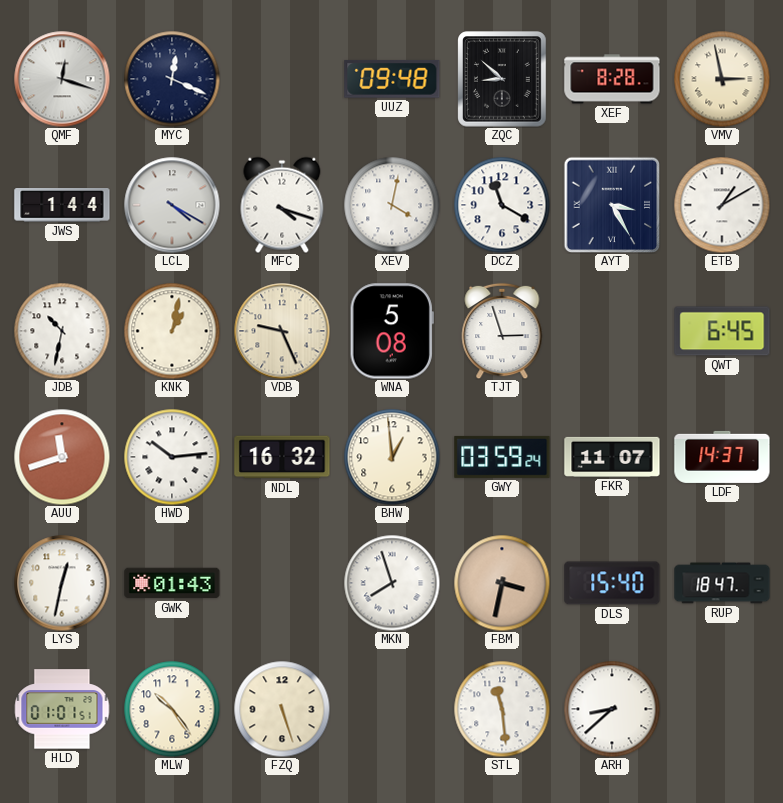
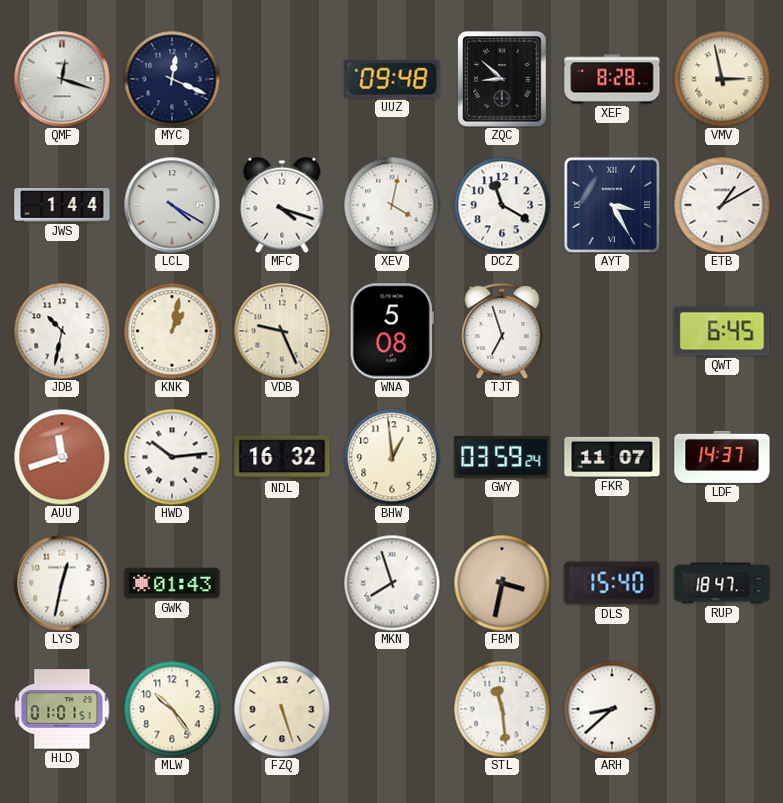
TJT: 2:57 -> 6:57 (502, 331)
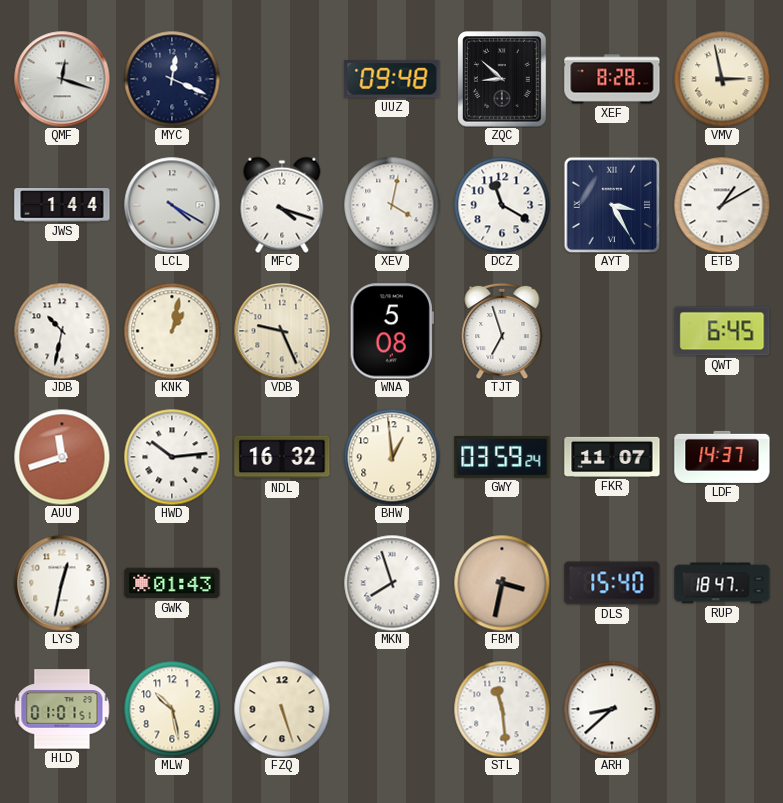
MLW: 10:24 -> 10:28 (172, 709)
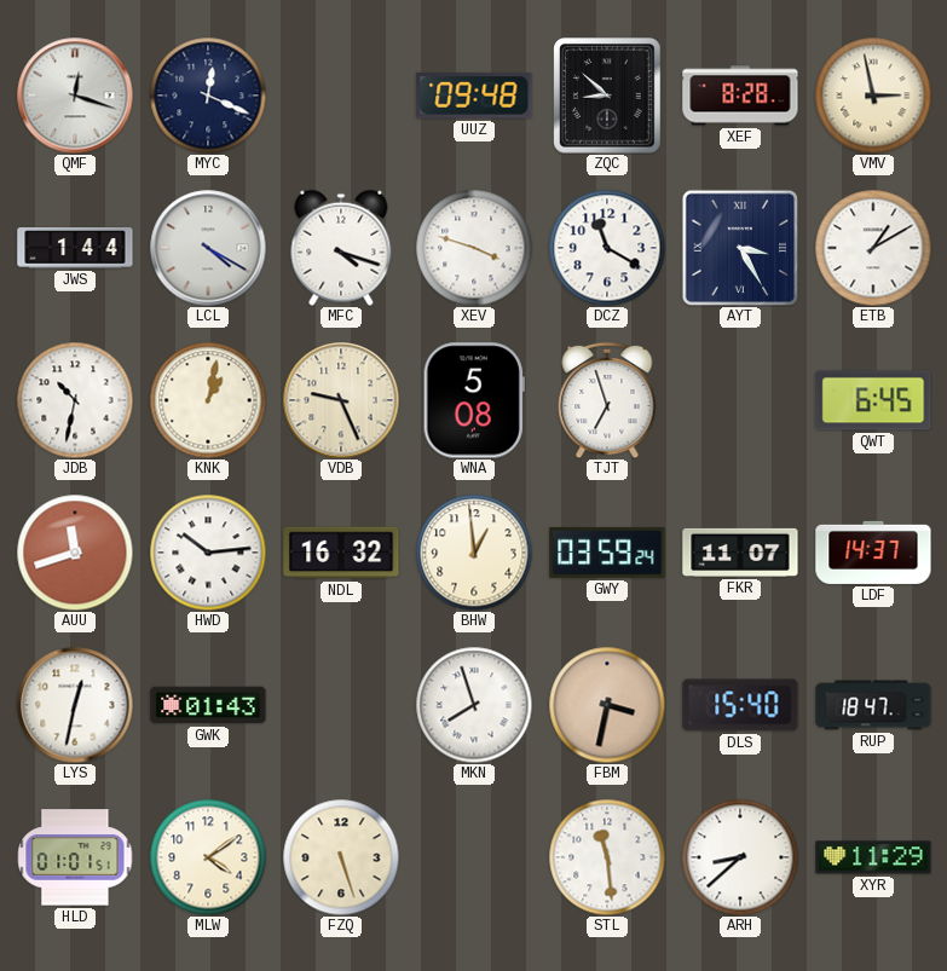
XEV: 4:02 -> 3:48 (474, 248)
MLW: 10:28 -> 4:09 (208, 857)
XYR: none -> 11:29 (873, 857)
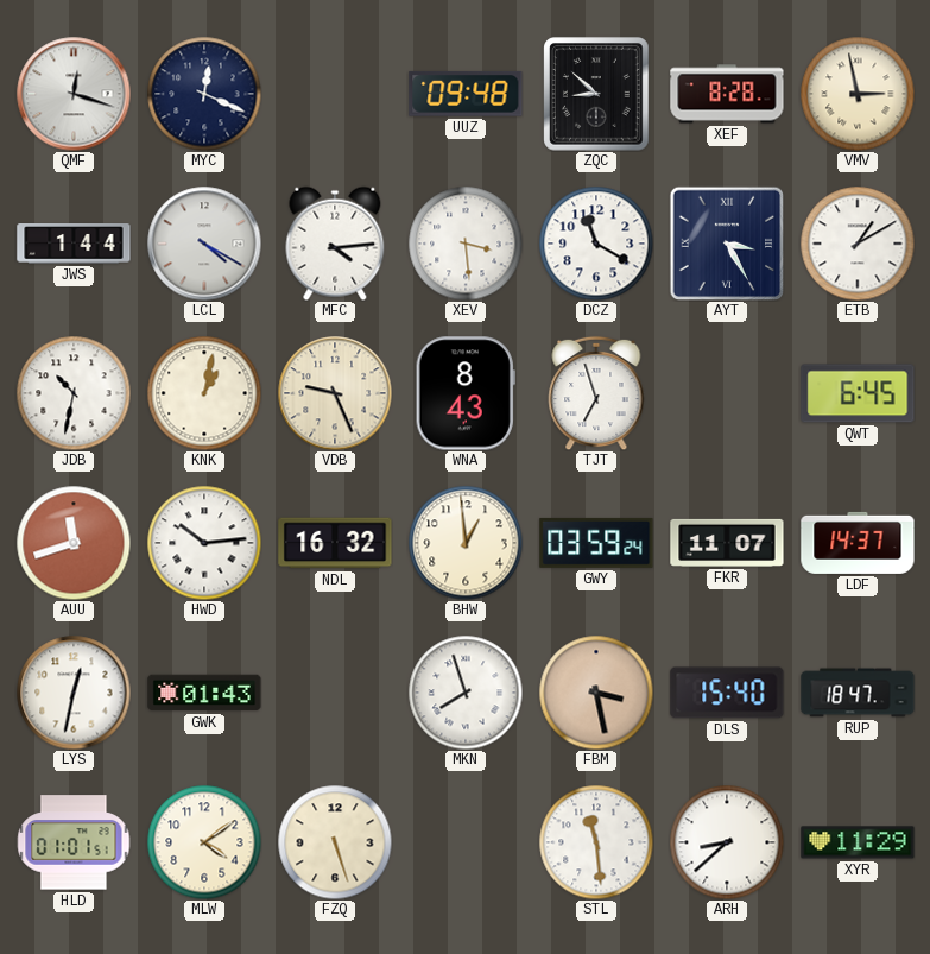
MFC: 4:18 -> 4:14 (335, 244)
XEV: 3:48 -> 3:29 (466, 244)
WNA: 5:08 -> 8:43 (466, 393)
FBM: 3:32 -> 3:28 (596, 693)
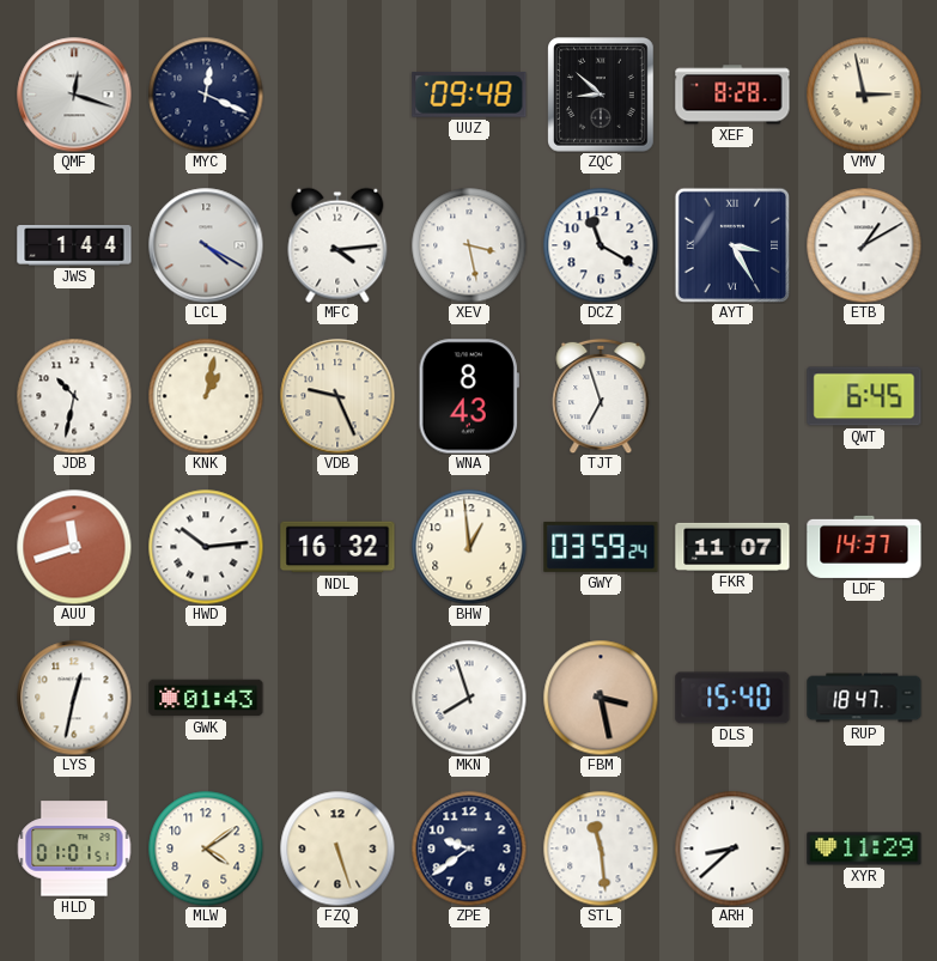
XEV: 3:29 -> 3:28 (469, 245)
ZPE: none -> 9:39 (469, 849)
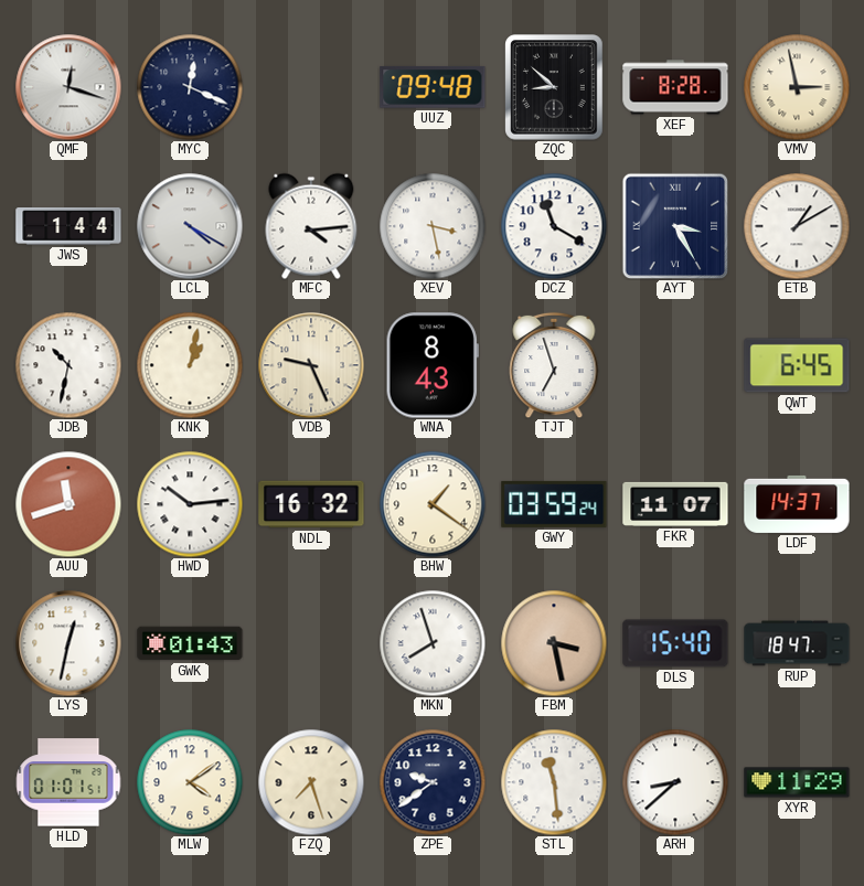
BHW: 12:59 -> 1:21 (433, 504)
FZQ: 5:27 -> 7:27 (311, 782)
